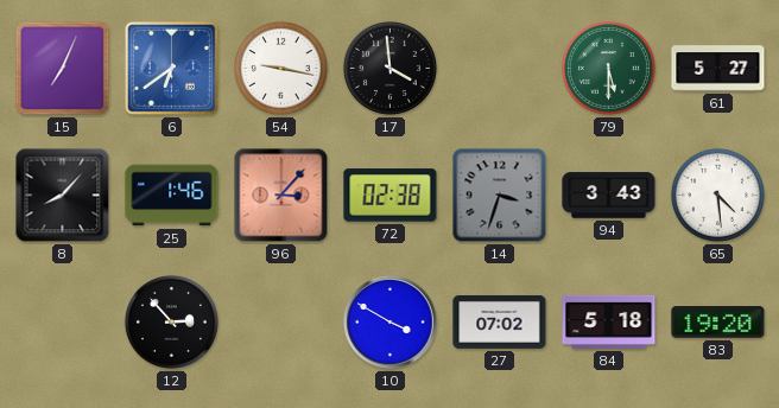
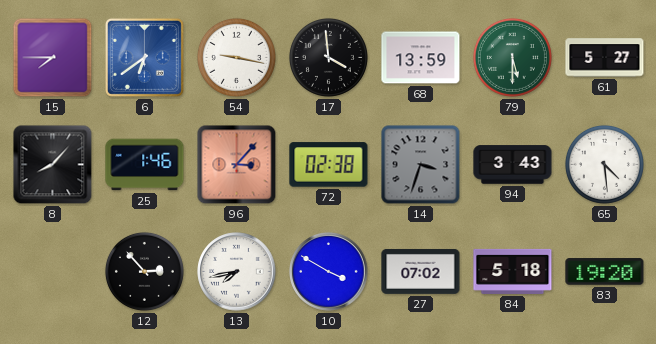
15: 7:04 -> 7:45 (53, 58)
68: none -> 13:59 (421, 58)
13: none -> 7:43 (237, 272)
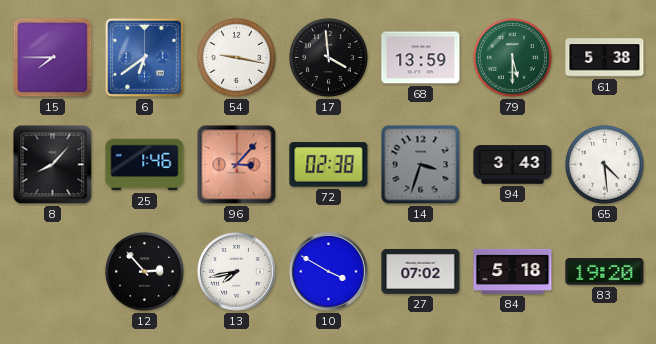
61: 5:27 -> 5:38 (605, 58)
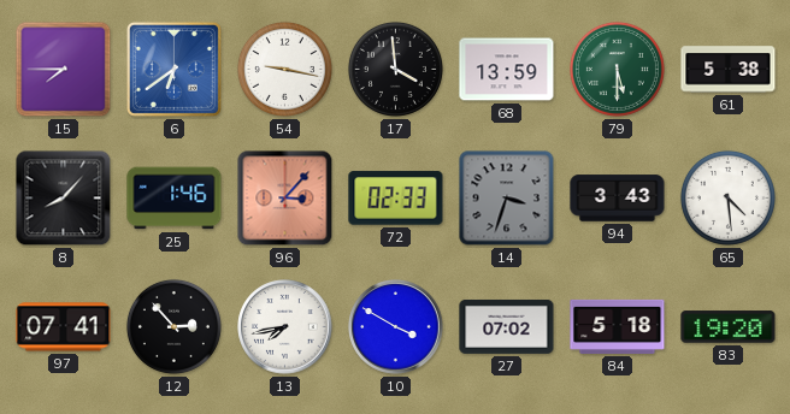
72: 02:38 -> 02:33 (396, 199)
97: none -> 07:41 (64, 327)
